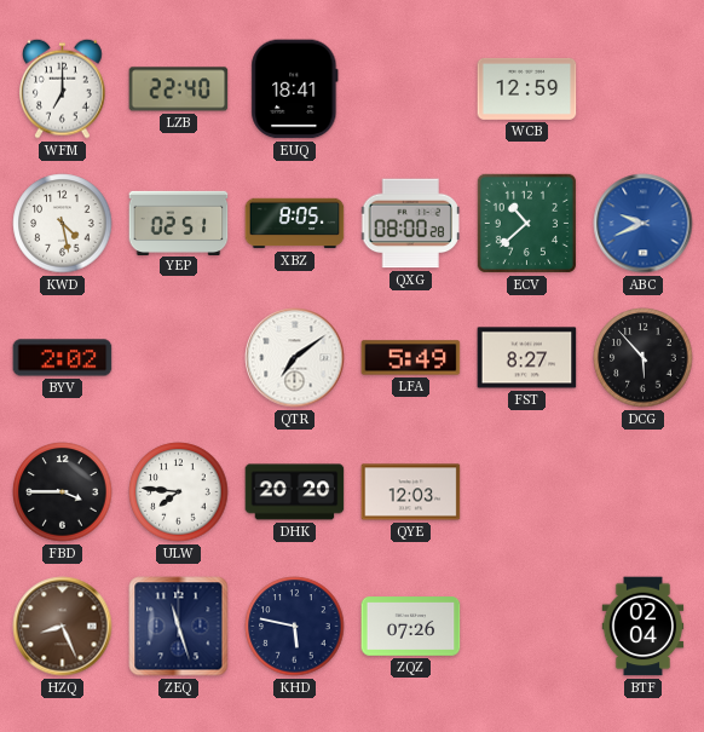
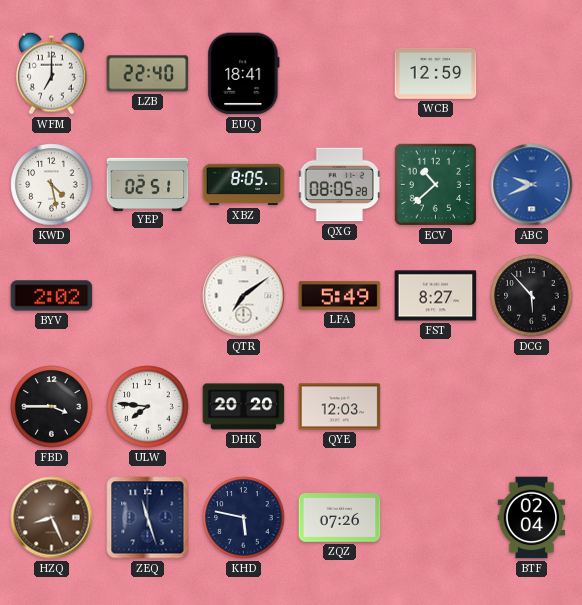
QXG: 08:00 -> 08:05 (340, 185)
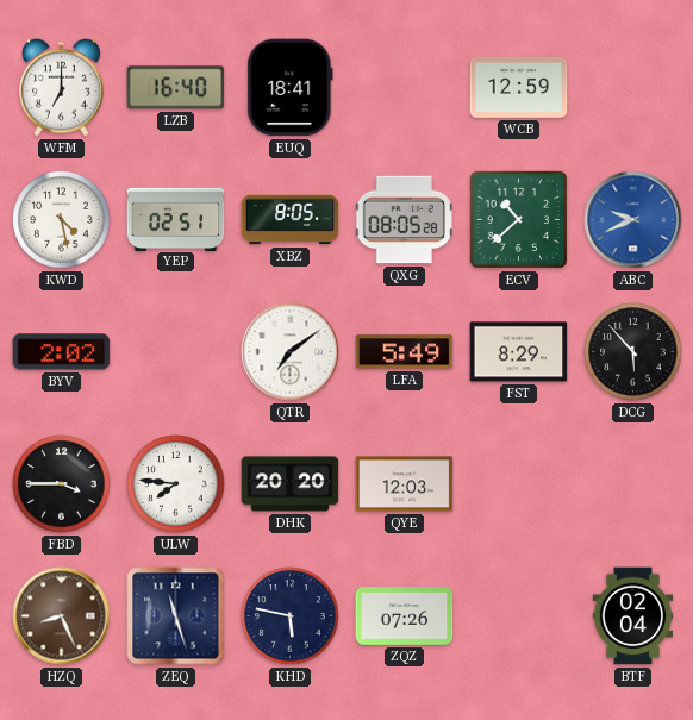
LZB: 22:40 -> 16:40 (176, 88)
FST: 8:27 -> 8:29 (519, 352)
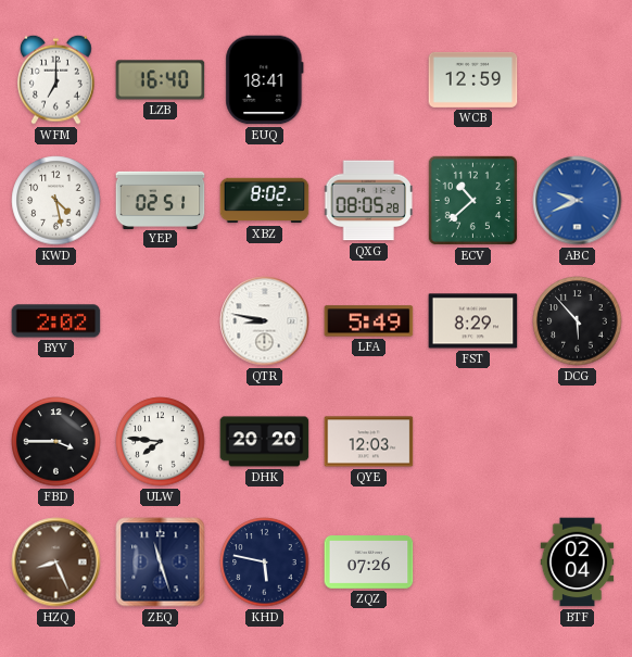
XBZ: 8:05 -> 8:02 (265, 201)
QTR: 7:09 -> 8:47 (265, 321)
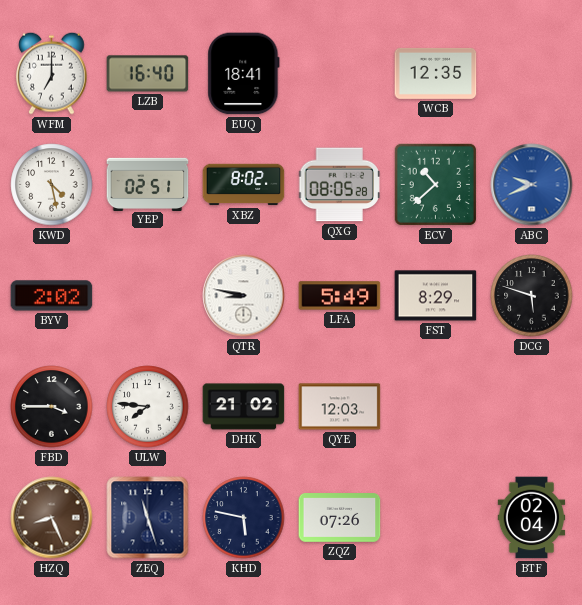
WCB: 12:59 -> 12:35 (436, 73)
DCG: 5:53 -> 5:48 (532, 296)
DHK: 20:20 -> 21:02 (244, 407)
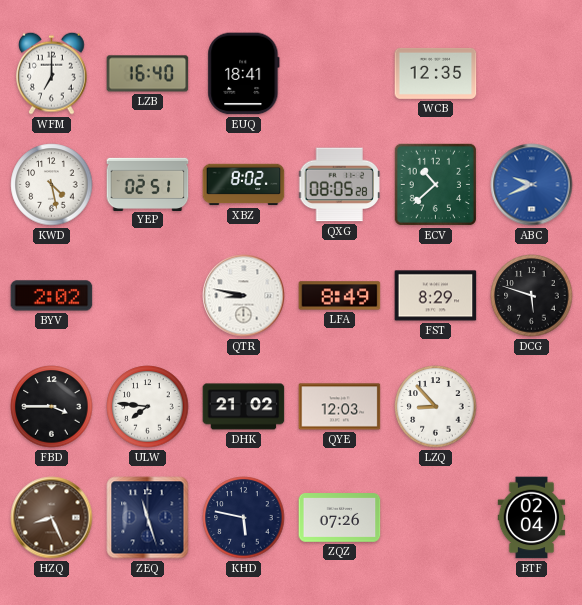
LFA: 5:49 -> 8:49 (340, 296)
LZQ: none -> 8:53 (436, 407)
